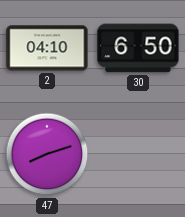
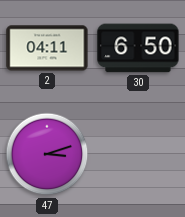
2: 04:10 -> 04:11 (47, 48)
47: 8:12 -> 3:12 (47, 154)
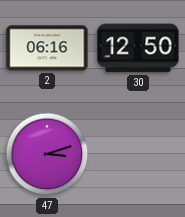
2: 04:11 -> 06:16 (47, 48)
30: 6:50 -> 12:50 (138, 48)
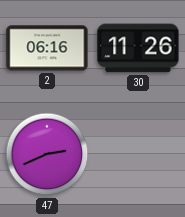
30: 12:50 -> 11:26 (138, 48)
47: 3:12 -> 2:41 (47, 154)
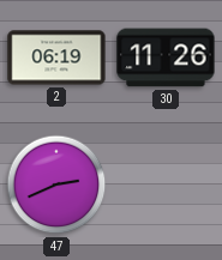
2: 06:16 -> 06:19 (56, 58)
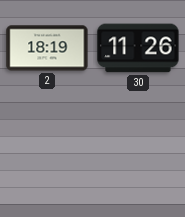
2: 06:19 -> 18:19 (47, 48)
47: 2:41 -> none (56, 185)
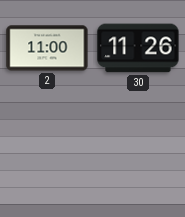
2: 18:19 -> 11:00 (47, 48)
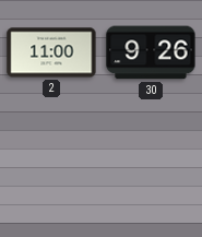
30: 11:26 -> 9:26 (151, 52)
